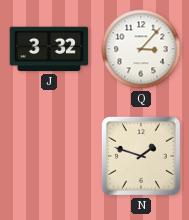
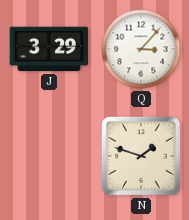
J: 3:32 -> 3:29 (49, 49)
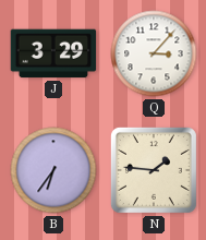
B: none -> 6:36 (53, 170)
N: 1:48 -> 1:46 (154, 170)
